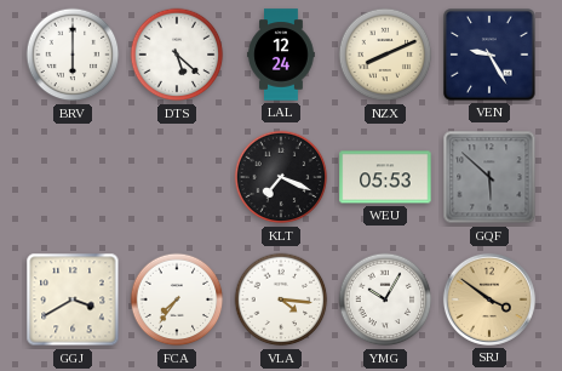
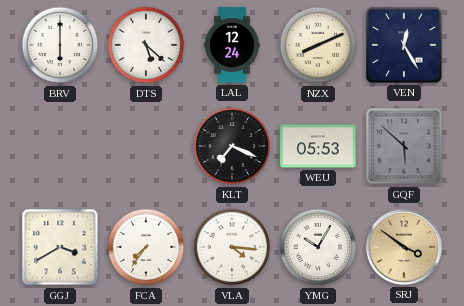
VEN: 9:25 -> 12:25 (404, 45)
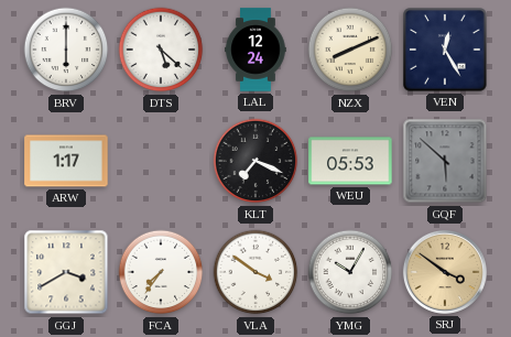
ARW: none -> 1:17 (66, 161)
VLA: 4:16 -> 3:51 (255, 272)
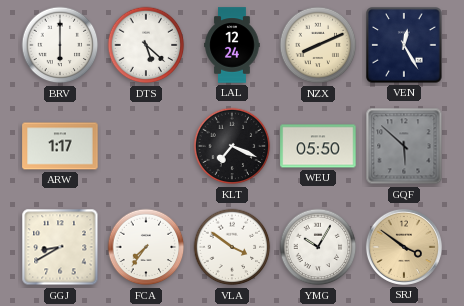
WEU: 05:53 -> 05:50 (318, 146)
GGJ: 3:40 -> 8:40 (60, 247)
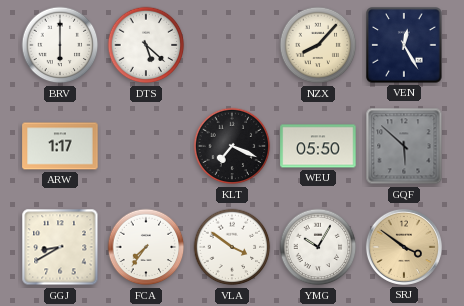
LAL: 12:24 -> none (232, 45)
NZX: 8:11 -> 8:07 (318, 45)
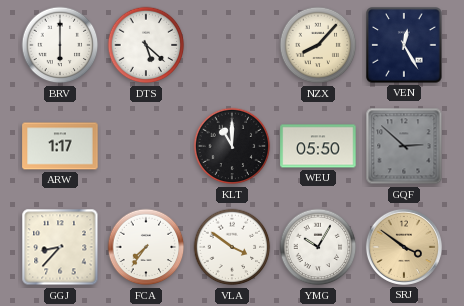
KLT: 7:19 -> 11:00 (232, 146)
GQF: 5:52 -> 2:52 (404, 146)
GGJ: 8:40 -> 8:37 (60, 247)
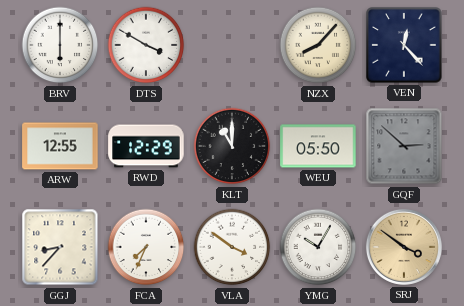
DTS: 5:22 -> 3:50 (146, 45)
VEN: 12:25 -> 12:23 (404, 45)
ARW: 1:17 -> 12:55 (60, 146)
RWD: none -> 12:29 (146, 146)
FCA: 7:36 -> 7:34 (146, 247)
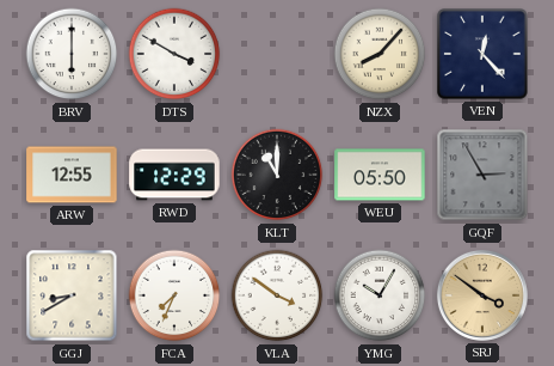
GQF: 2:52 -> 2:55 (482, 175)
GGJ: 8:37 -> 8:40 (72, 295)
